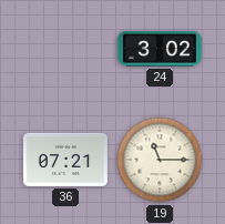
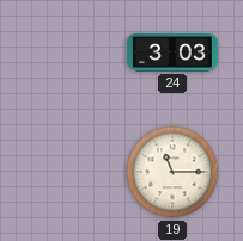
24: 3:02 -> 3:03 (172, 54)
36: 07:21 -> none (65, 160)
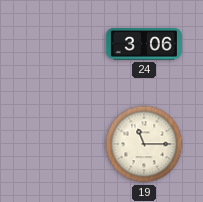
24: 3:03 -> 3:06 (144, 45)
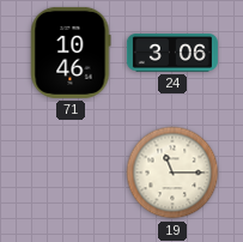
71: none -> 10:46 (71, 53)
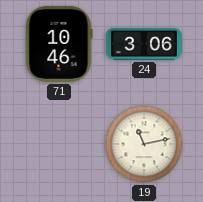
19: 11:15 -> 11:13 (144, 144)
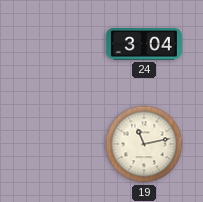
71: 10:46 -> none (59, 44)
24: 3:06 -> 3:04 (144, 45)
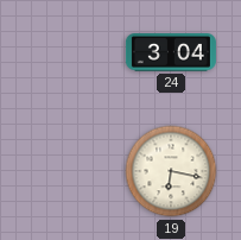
19: 11:13 -> 6:17 (171, 171)
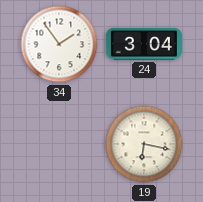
34: none -> 1:54 (59, 44)
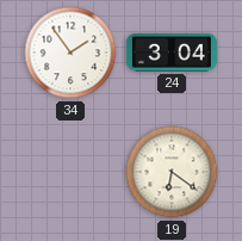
19: 6:17 -> 6:21 (172, 172)
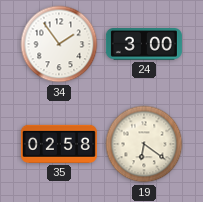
24: 3:04 -> 3:00 (144, 45)
35: none -> 02:58 (59, 144)
